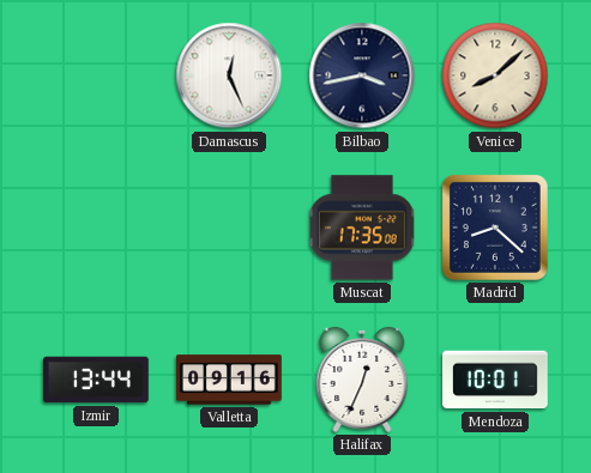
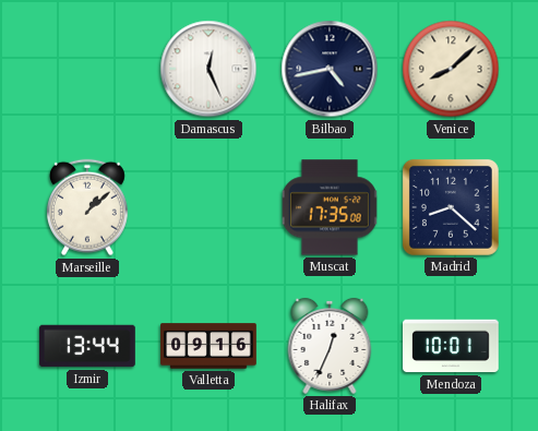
Bilbao: 3:43 -> 4:43 (330, 69)
Marseille: none -> 1:08 (87, 207)
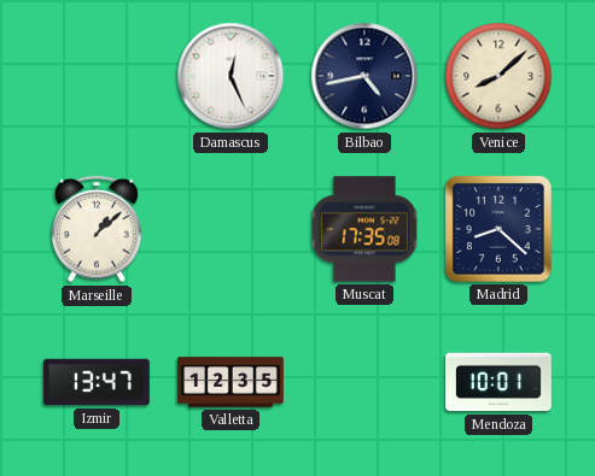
Izmir: 13:44 -> 13:47 (97, 382)
Valletta: 09:16 -> 12:35 (231, 382)
Halifax: 12:34 -> none (330, 346)
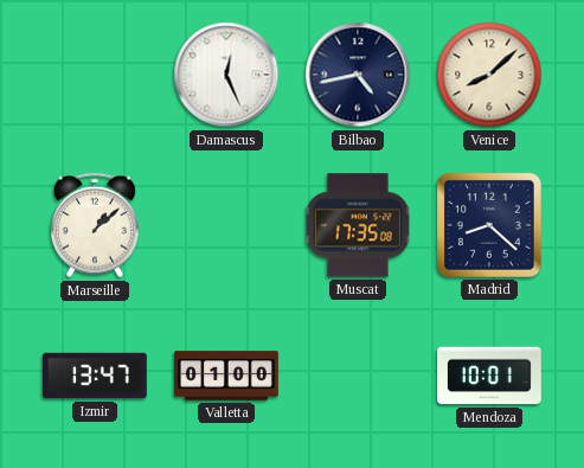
Valletta: 12:35 -> 01:00 (226, 376)
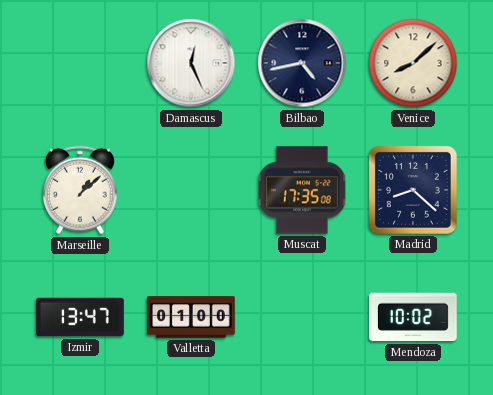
Mendoza: 10:01 -> 10:02 (414, 317)
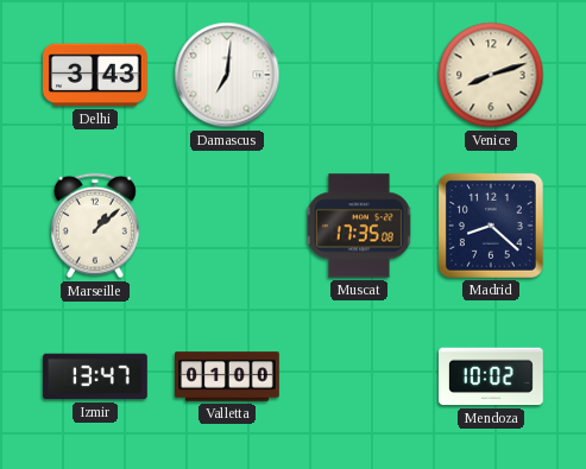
Delhi: none -> 3:43 (96, 75)
Damascus: 12:26 -> 7:01 (227, 75)
Bilbao: 4:43 -> none (302, 63)
Venice: 8:08 -> 8:12 (491, 75)
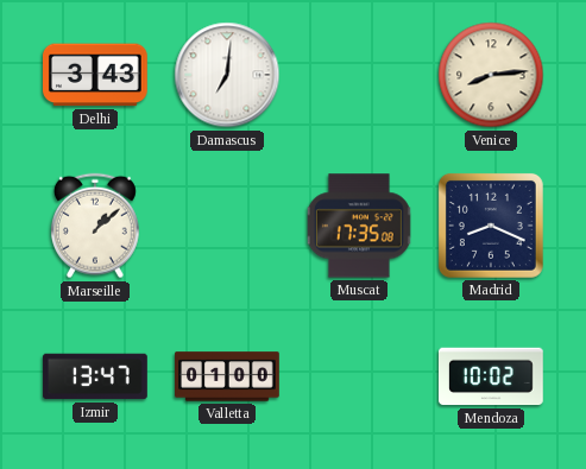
Venice: 8:12 -> 8:14 (491, 75)
Madrid: 8:22 -> 8:19 (491, 226)
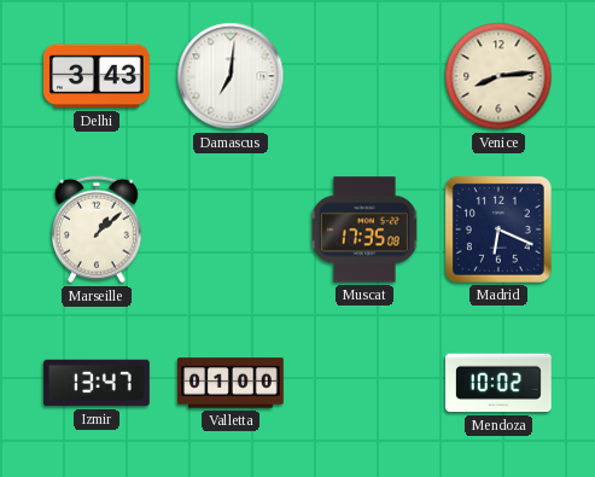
Madrid: 8:19 -> 6:19 (498, 229)
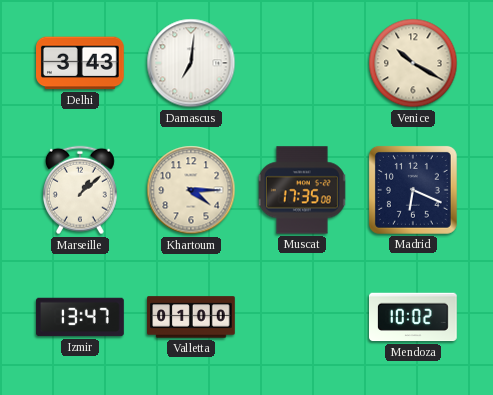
Venice: 8:14 -> 10:20 (413, 63)
Khartoum: none -> 4:15 (191, 190)
